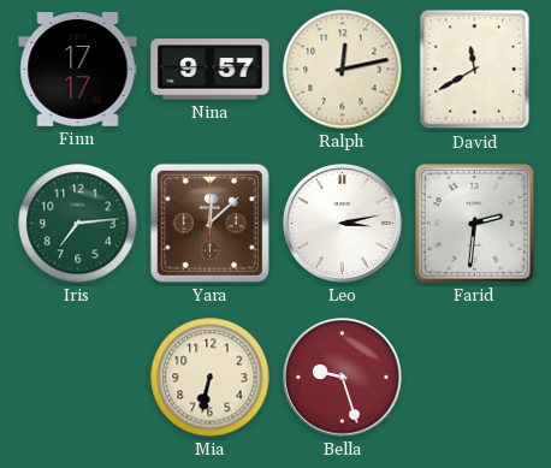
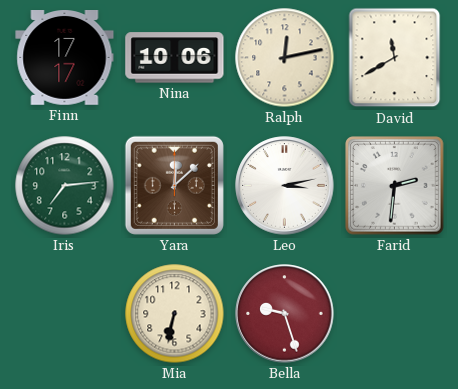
Nina: 9:57 -> 10:06 (175, 58)
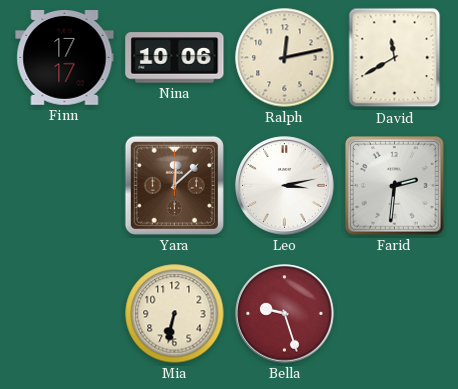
Iris: 7:14 -> none (65, 186)
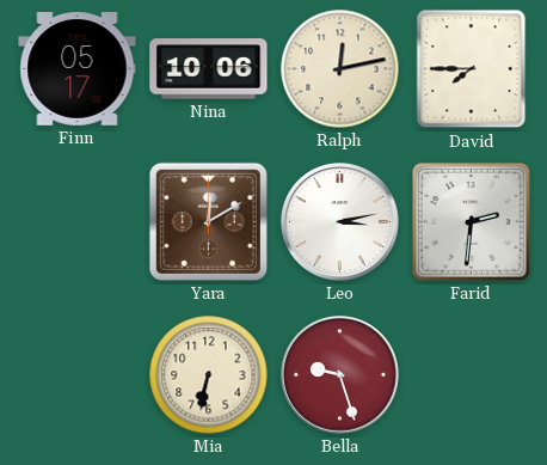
Finn: 17:17 -> 05:17 (78, 69)
David: 11:40 -> 7:45 (472, 69)
Yara: 12:08 -> 12:10 (208, 221)
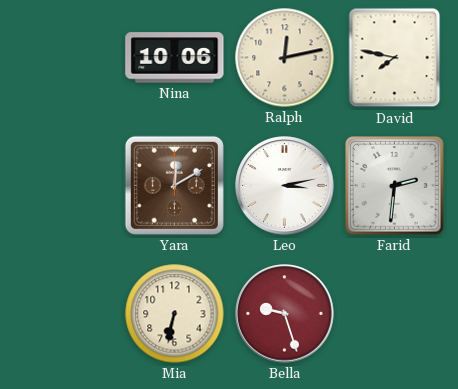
Finn: 05:17 -> none (78, 69)
David: 7:45 -> 7:47 (395, 58)
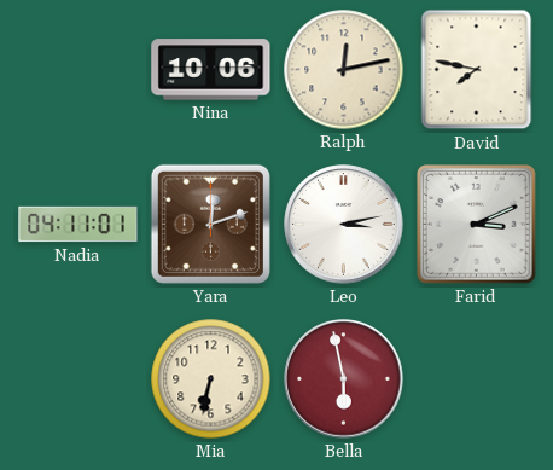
Nadia: none -> 04:11 (78, 225)
Yara: 12:10 -> 12:12 (210, 224)
Farid: 2:31 -> 3:11 (477, 225)
Bella: 9:27 -> 5:58 (344, 379)
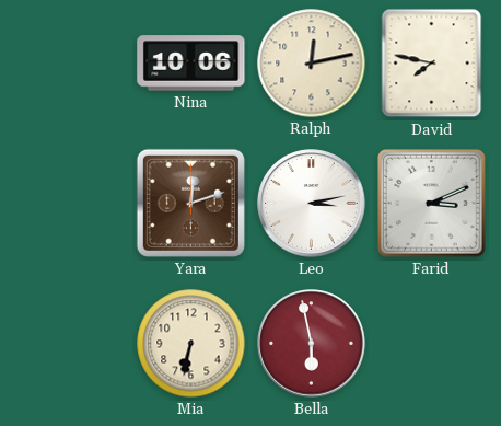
Nadia: 04:11 -> none (78, 225)
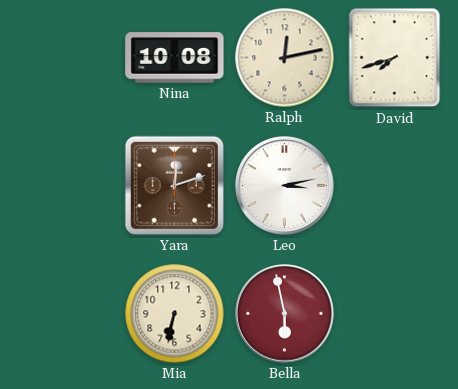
Nina: 10:06 -> 10:08 (175, 58)
David: 7:47 -> 7:42 (395, 58)
Farid: 3:11 -> none (432, 204)
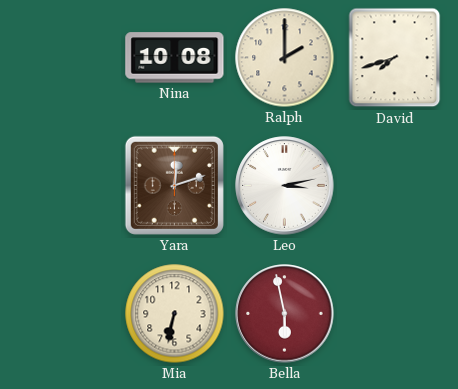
Ralph: 12:13 -> 2:00 (285, 58)
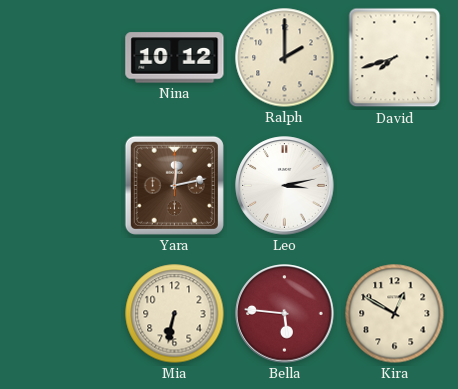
Nina: 10:08 -> 10:12 (175, 58)
Yara: 12:12 -> 12:13 (174, 185)
Bella: 5:58 -> 5:46 (285, 314)
Kira: none -> 12:50 (395, 314)
